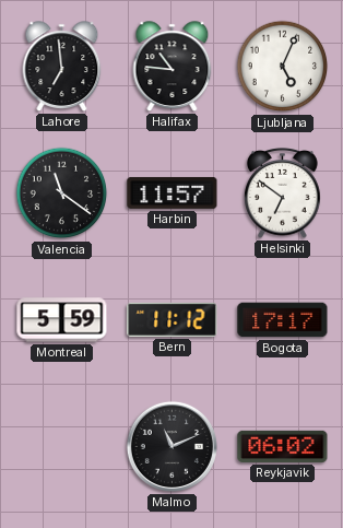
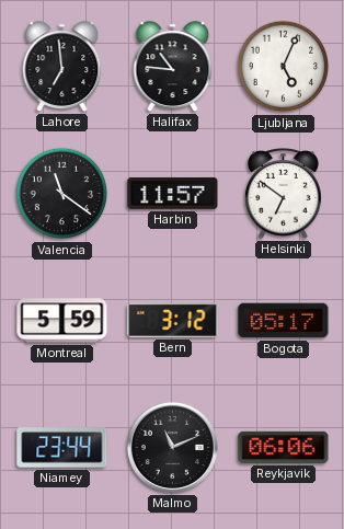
Bern: 11:12 -> 3:12 (173, 320)
Bogota: 17:17 -> 05:17 (284, 321)
Niamey: none -> 23:44 (62, 448)
Reykjavik: 06:02 -> 06:06 (284, 447)
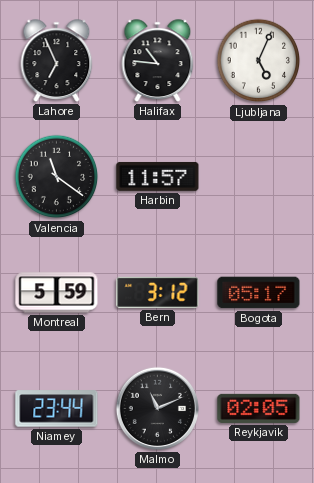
Lahore: 6:59 -> 6:56 (57, 61)
Helsinki: 6:51 -> none (284, 194)
Reykjavik: 06:06 -> 02:05 (259, 408)
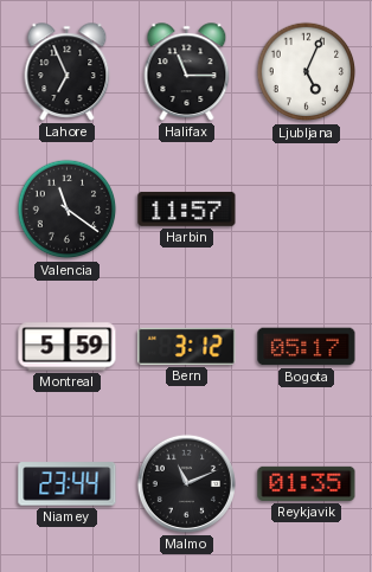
Halifax: 10:46 -> 11:15 (187, 72)
Reykjavik: 02:05 -> 01:35 (307, 483)
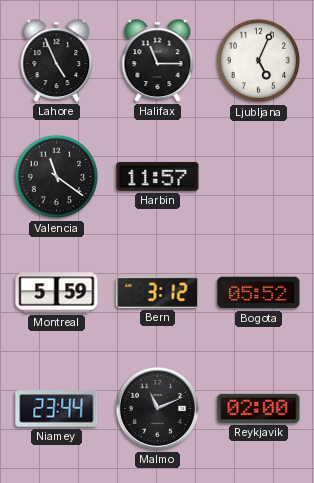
Lahore: 6:56 -> 4:56 (57, 61)
Bogota: 05:17 -> 05:52 (259, 293)
Reykjavik: 01:35 -> 02:00 (259, 408)
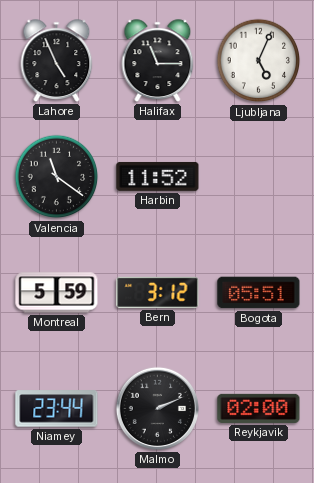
Harbin: 11:57 -> 11:52 (158, 176)
Bogota: 05:52 -> 05:51 (259, 293)
Malmo: 11:11 -> 2:11 (157, 408)
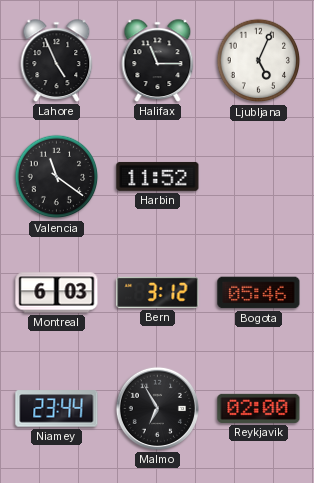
Montreal: 5:59 -> 6:03 (57, 293)
Bogota: 05:51 -> 05:46 (259, 293)
Malmo: 2:11 -> 6:55 (157, 408)
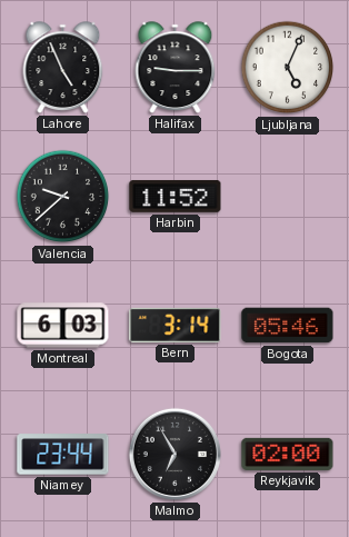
Halifax: 11:15 -> 9:15 (176, 68)
Valencia: 11:21 -> 9:38 (63, 197)
Bern: 3:12 -> 3:14 (176, 325)
